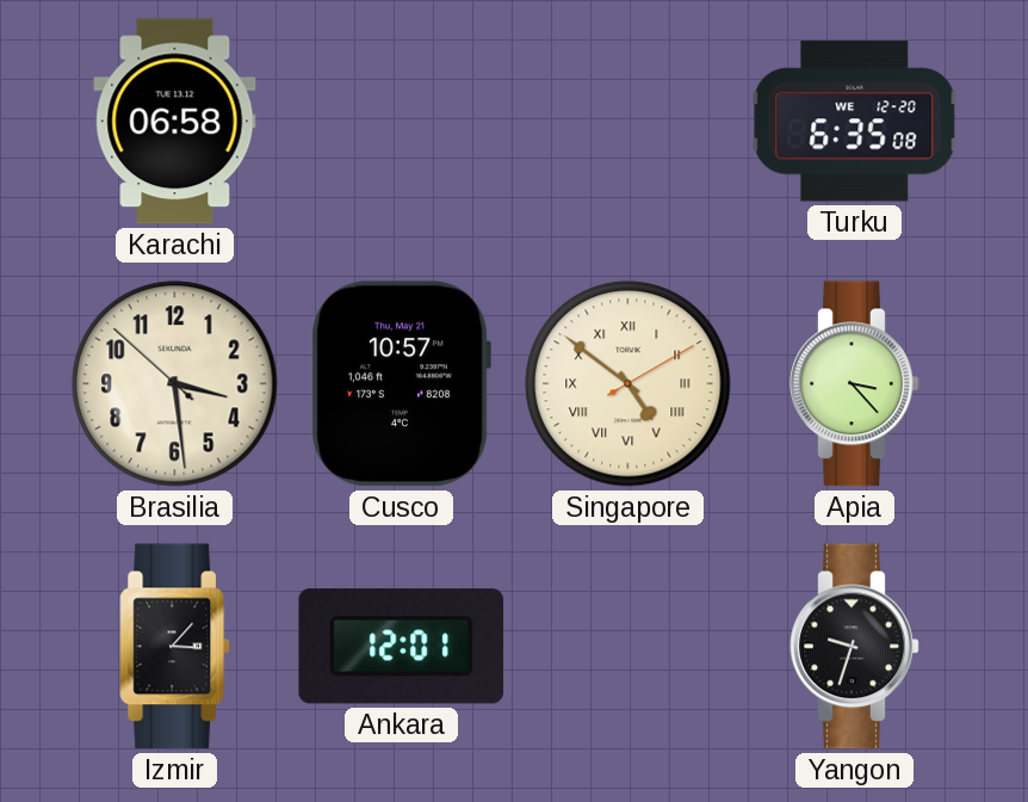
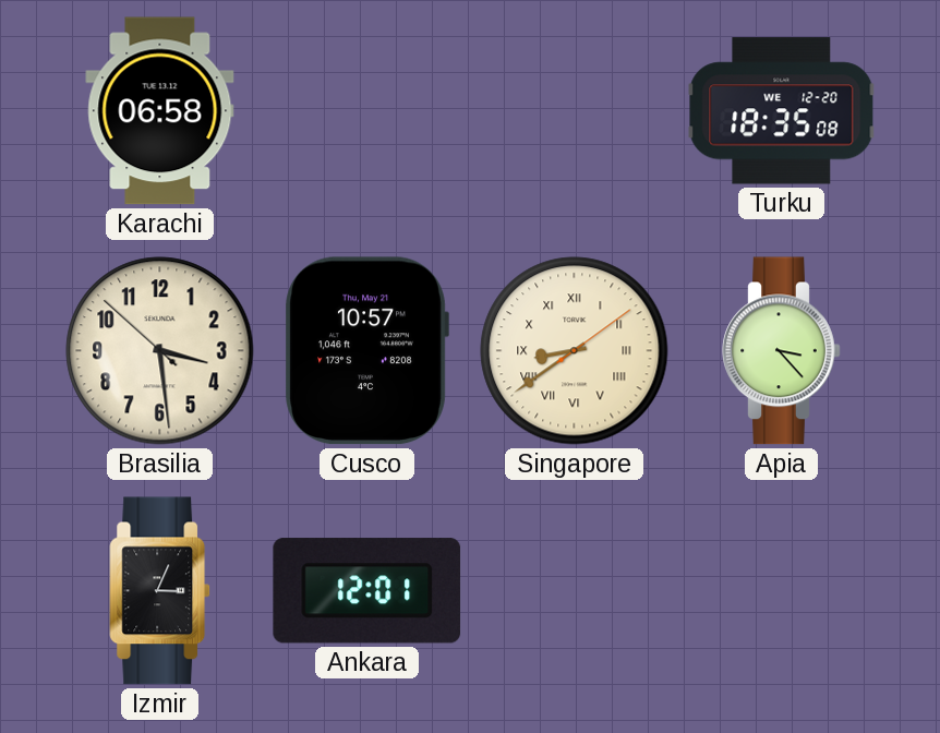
Turku: 6:35 -> 18:35 (782, 111)
Singapore: 4:51 -> 8:39 (575, 351)
Izmir: 3:07 -> 3:04 (160, 591)
Yangon: 9:33 -> none (855, 647)
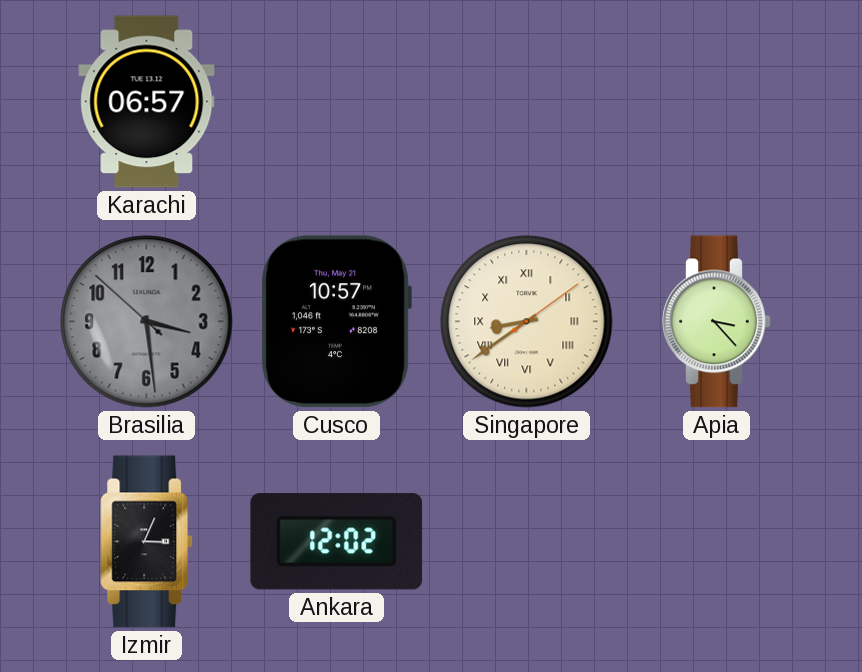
Karachi: 06:58 -> 06:57 (147, 102)
Turku: 18:35 -> none (782, 111)
Brasilia dial: cream -> grey (147, 322)
Ankara: 12:01 -> 12:02 (337, 542)
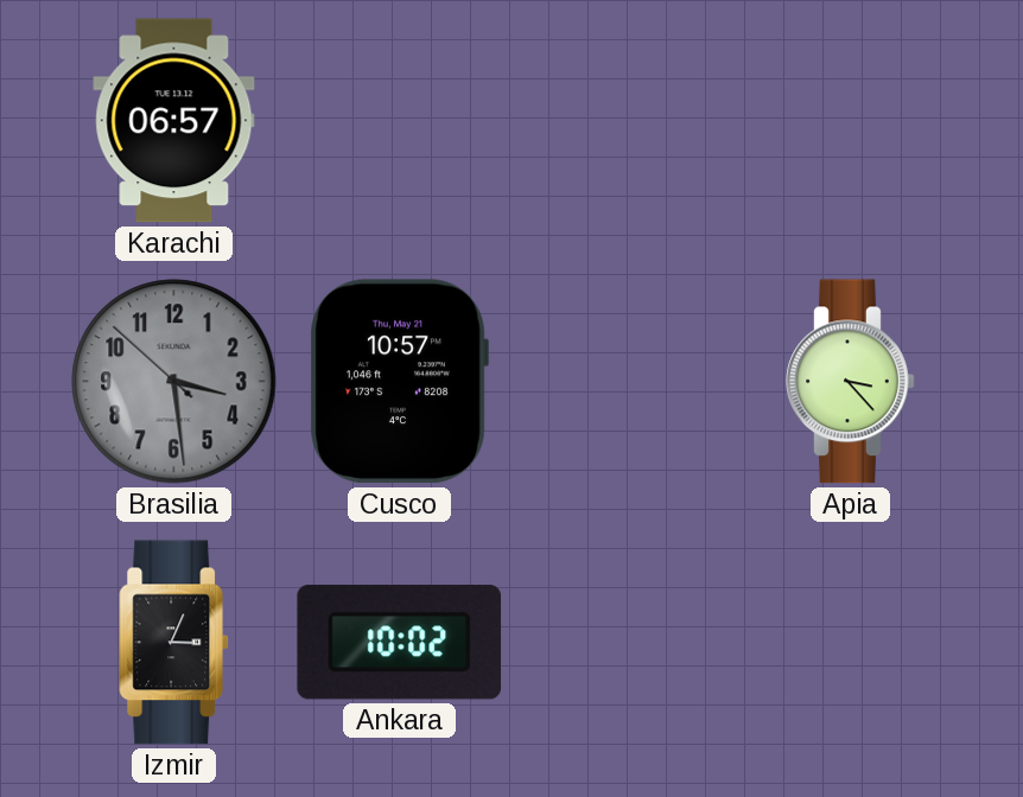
Singapore: 8:39 -> none (527, 322)
Ankara: 12:02 -> 10:02 (400, 643)
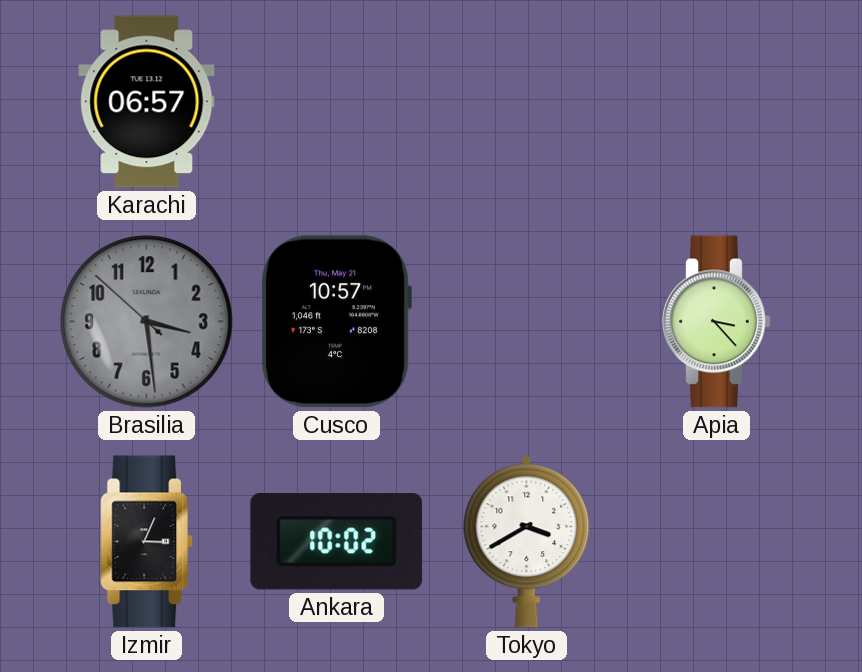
Tokyo: none -> 3:40 (527, 542)
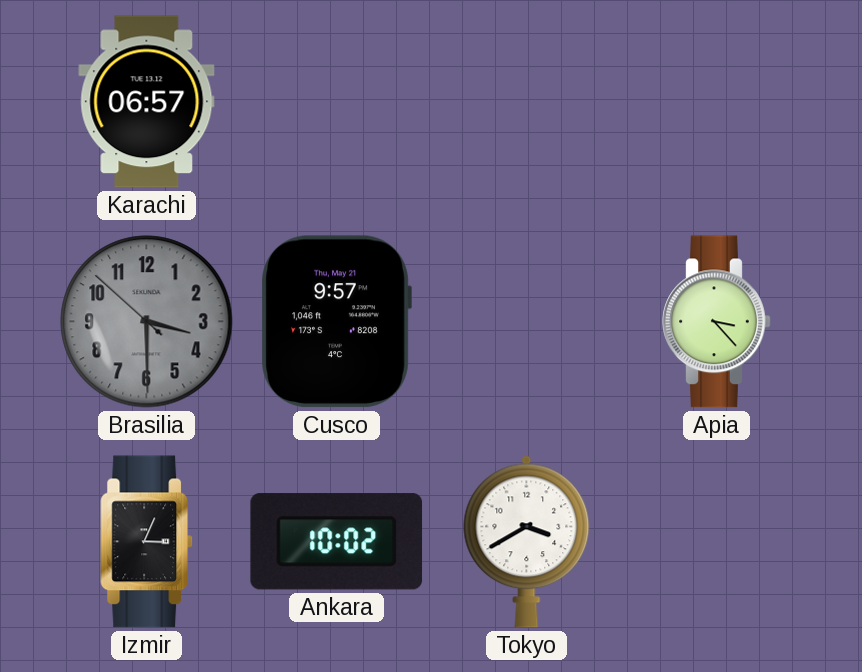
Brasilia: 3:28 -> 3:29 (147, 322)
Cusco: 10:57 -> 9:57 (336, 322)
